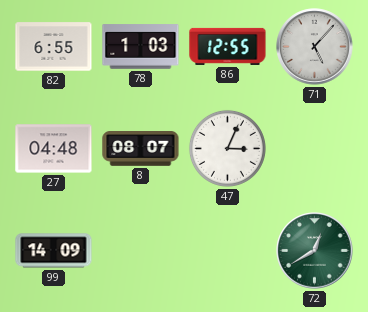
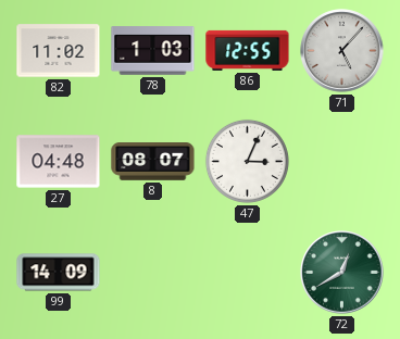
82: 6:55 -> 11:02 (59, 51)
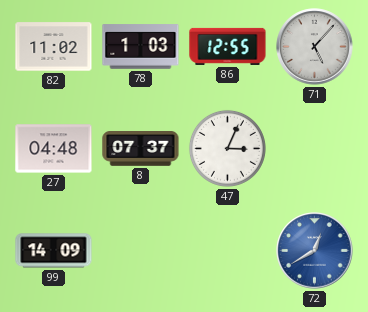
8: 08:07 -> 07:37 (141, 149)
72 dial: green -> blue (315, 251)
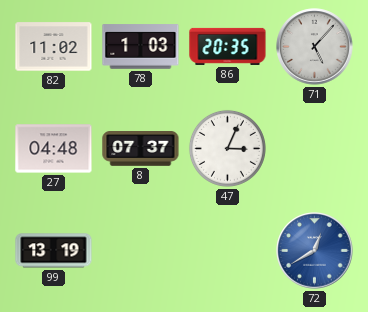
86: 12:55 -> 20:35 (228, 46)
99: 14:09 -> 13:19 (54, 251)
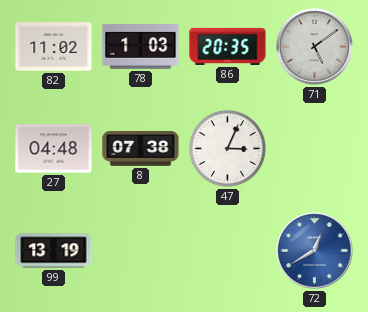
71: 5:07 -> 5:09 (315, 47)
8: 07:37 -> 07:38 (141, 149)
